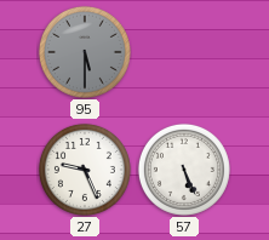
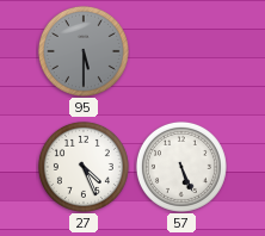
27: 9:26 -> 4:26 (84, 167)
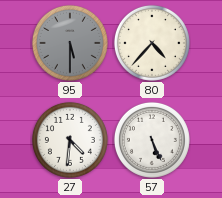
80: none -> 4:37 (152, 43)
27: 4:26 -> 4:31 (70, 140)
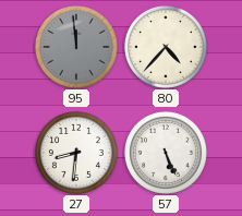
95: 5:30 -> 11:59 (76, 47)
27: 4:31 -> 8:31 (76, 153)
